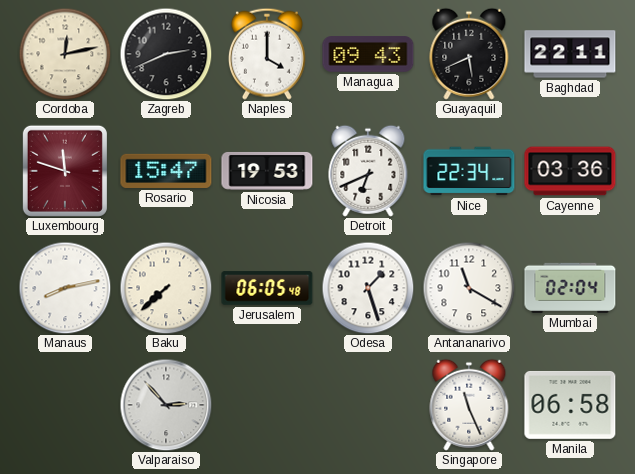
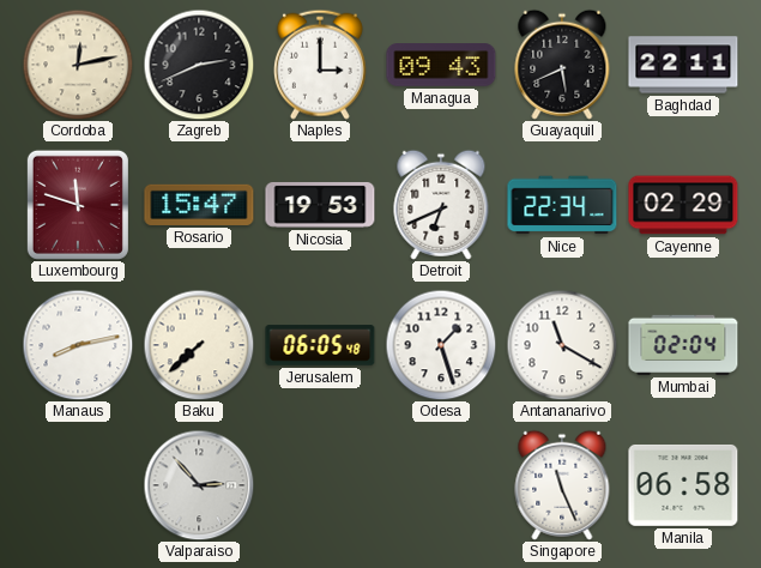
Naples: 4:00 -> 3:00 (320, 65)
Cayenne: 03:36 -> 02:29 (683, 205)
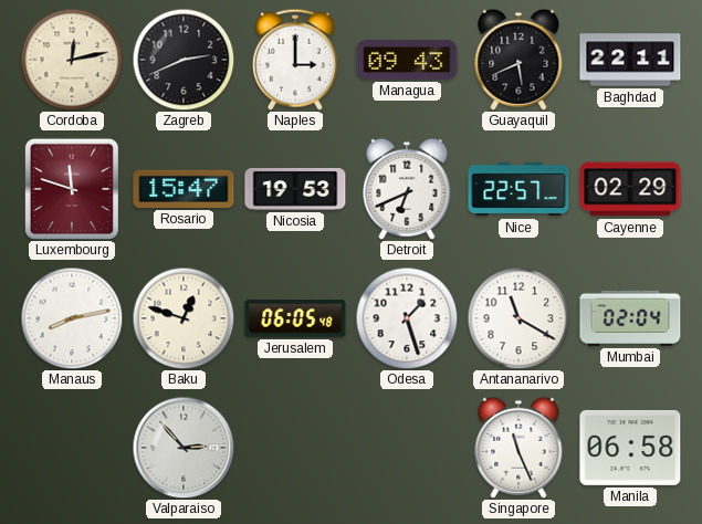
Nice: 22:34 -> 22:57 (518, 189)
Baku: 7:38 -> 12:48 (184, 318)
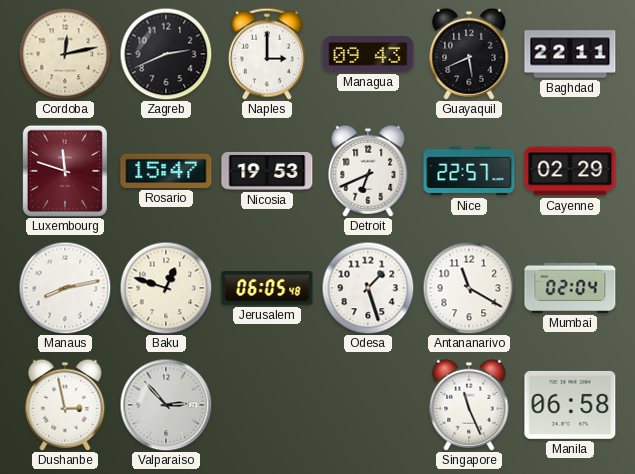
Dushanbe: none -> 2:58 (65, 405)
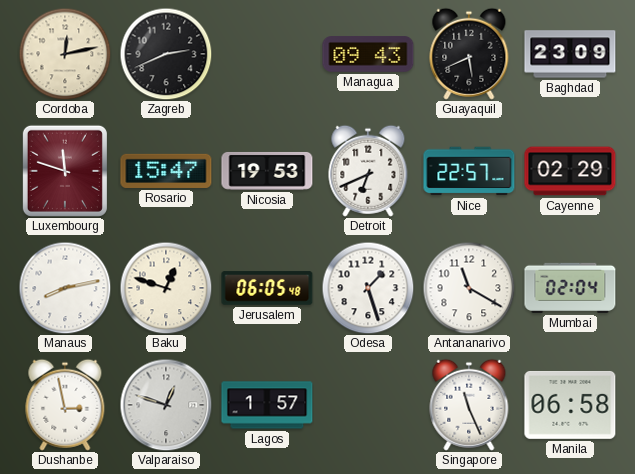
Naples: 3:00 -> none (267, 54)
Baghdad: 22:11 -> 23:09 (570, 54)
Valparaiso: 2:53 -> 12:48 (166, 405)
Lagos: none -> 1:57 (267, 405)
